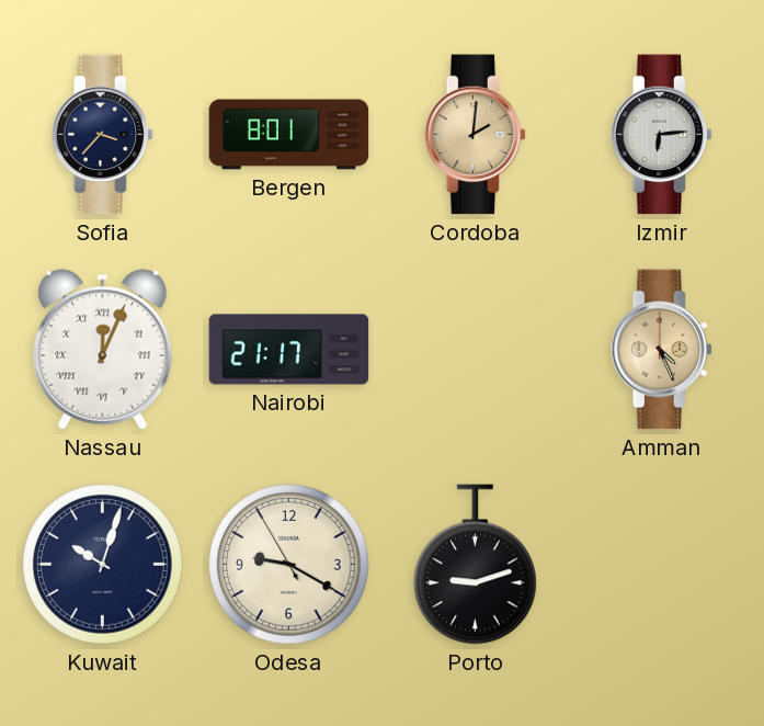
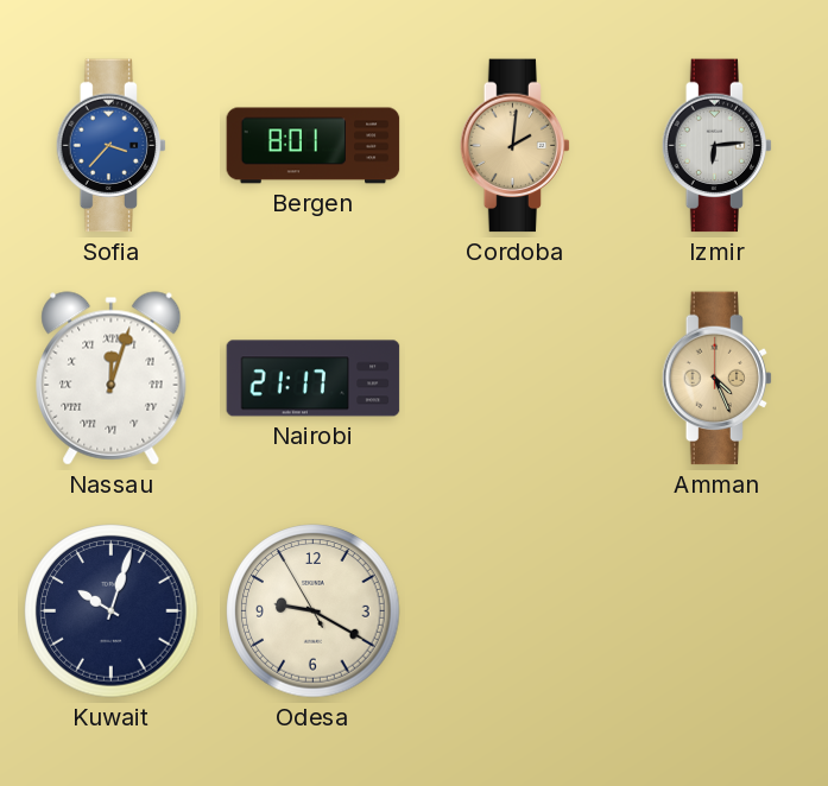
Sofia dial: navy -> blue (112, 146)
Nassau: 12:04 -> 12:03 (112, 379)
Porto: 9:12 -> none (476, 565)
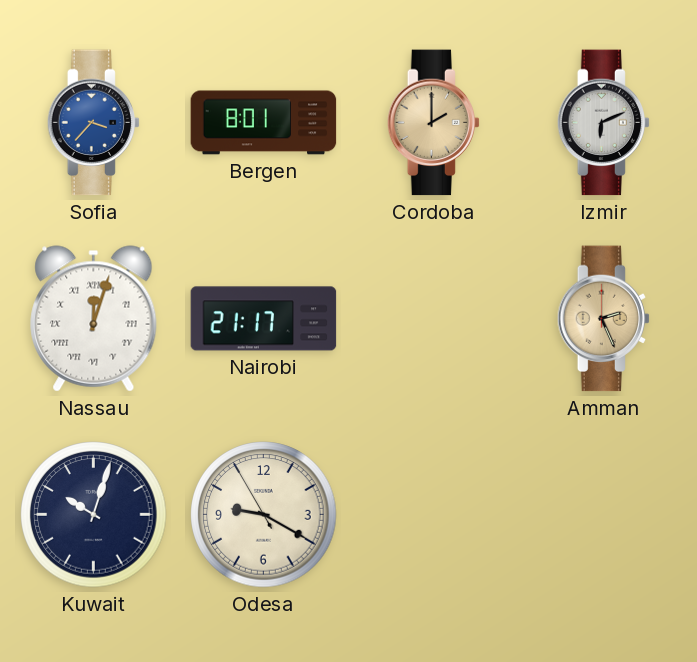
Cordoba: 2:01 -> 2:00 (434, 123)
Izmir: 6:14 -> 6:11 (604, 123)
Amman: 4:26 -> 2:26 (604, 319)
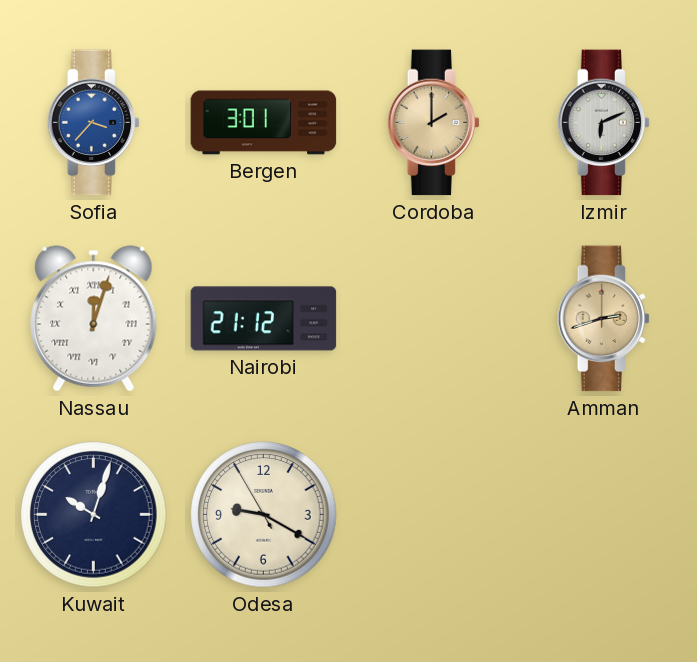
Bergen: 8:01 -> 3:01 (264, 123)
Nairobi: 21:17 -> 21:12 (264, 319)
Amman: 2:26 -> 2:42 (604, 319)
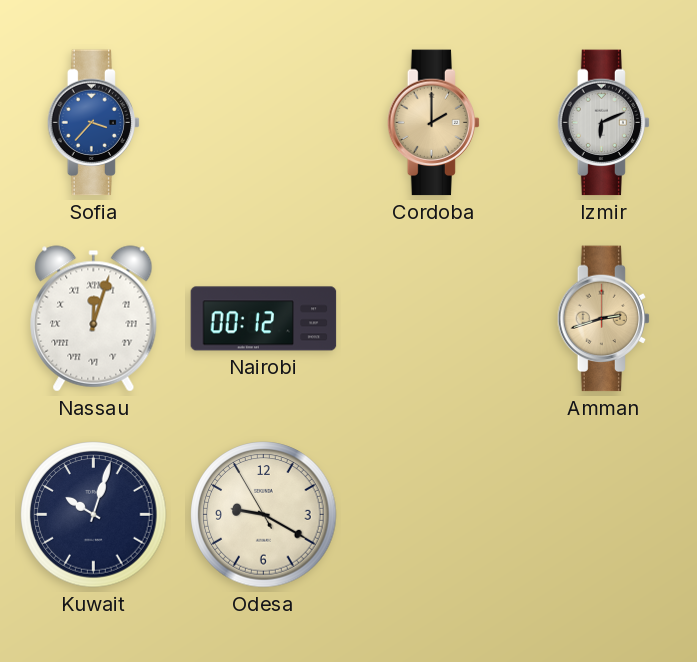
Bergen: 3:01 -> none (264, 123)
Nairobi: 21:12 -> 00:12 (264, 319)
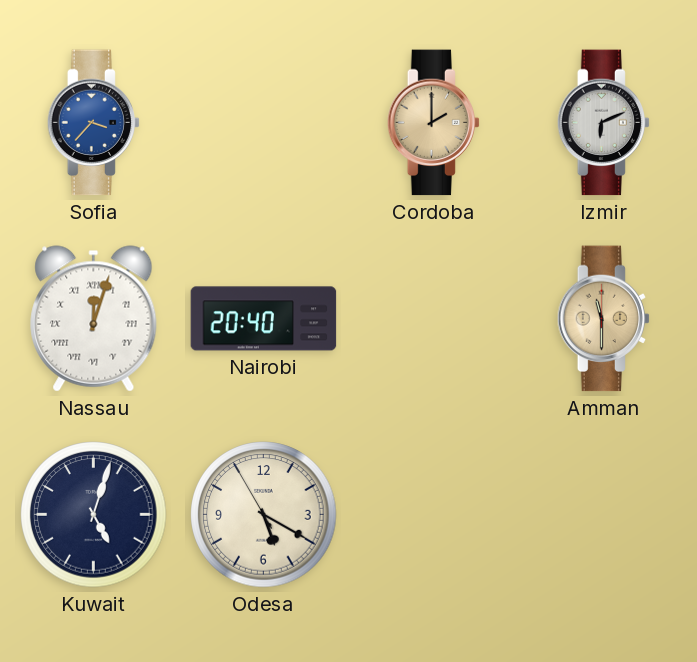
Nairobi: 00:12 -> 20:40 (264, 319)
Amman: 2:42 -> 11:30 (604, 319)
Kuwait: 10:03 -> 5:03 (94, 515)
Odesa: 9:19 -> 5:19 (264, 515)
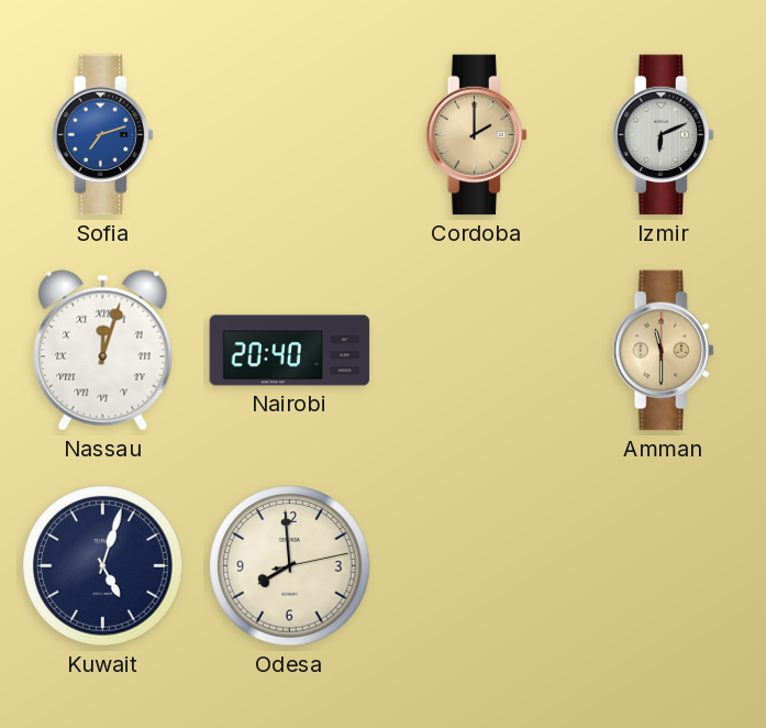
Sofia: 3:37 -> 7:12 (103, 135)
Odesa: 5:19 -> 7:59 (290, 566)
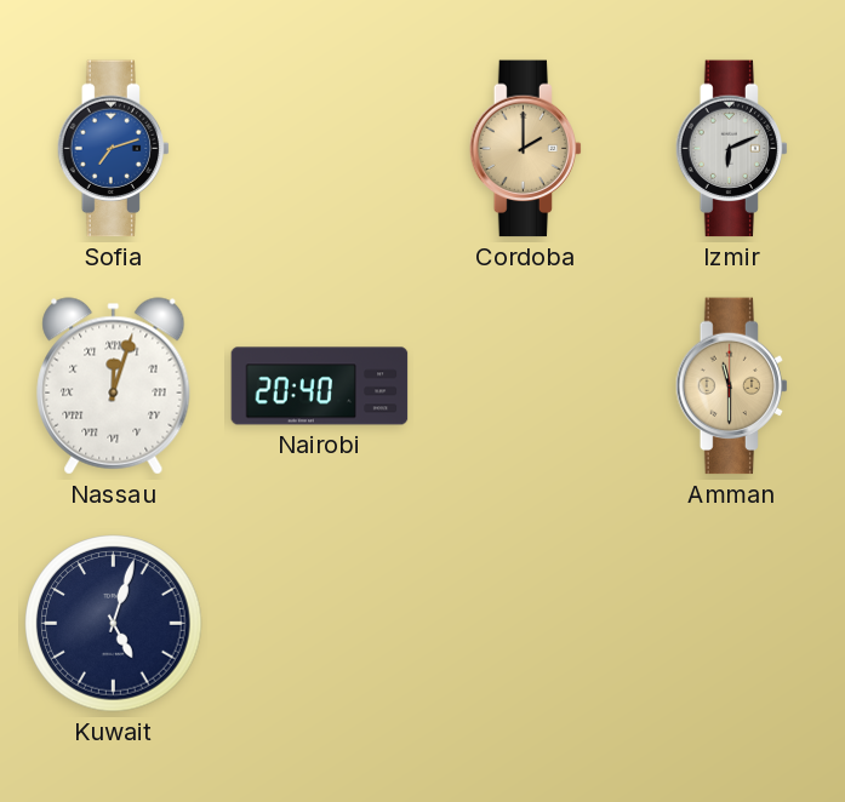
Odesa: 7:59 -> none (290, 566)
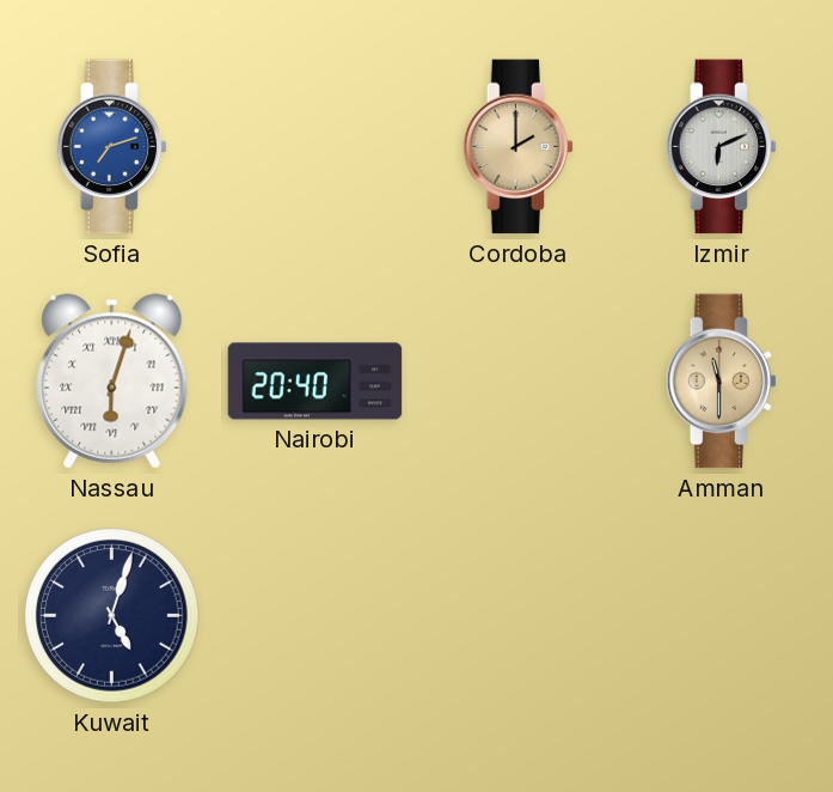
Nassau: 12:03 -> 6:03 (112, 382)
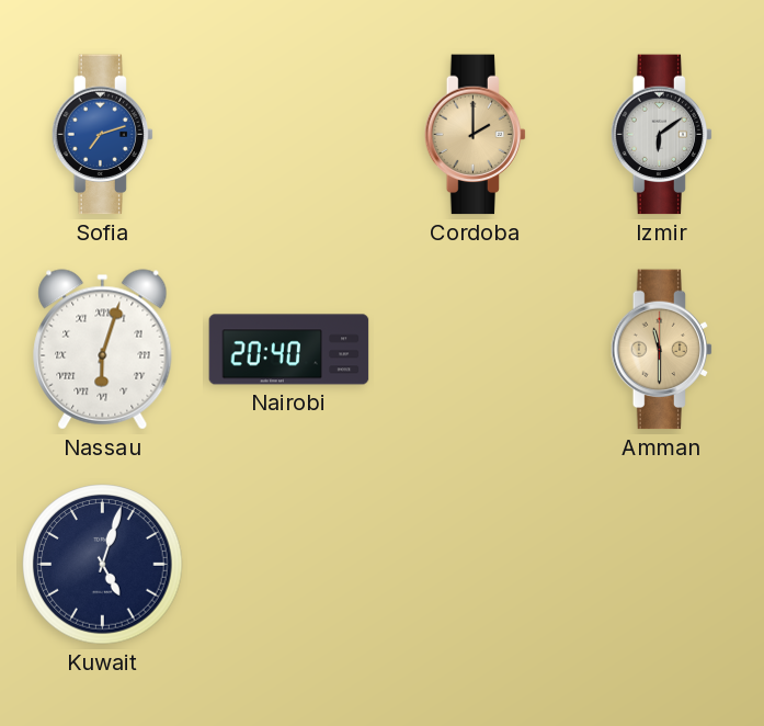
Izmir: 6:11 -> 6:09 (662, 135)
